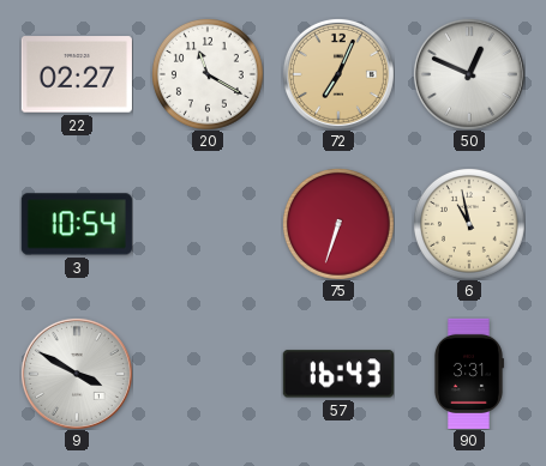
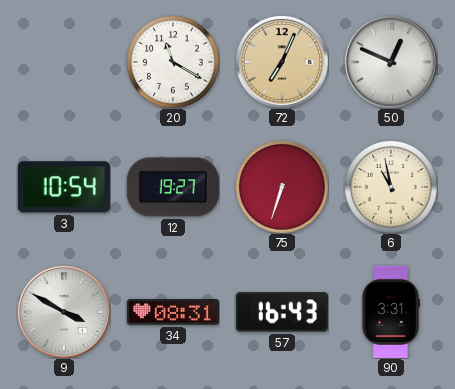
22: 02:27 -> none (77, 74)
12: none -> 19:27 (173, 187)
34: none -> 08:31 (173, 312)
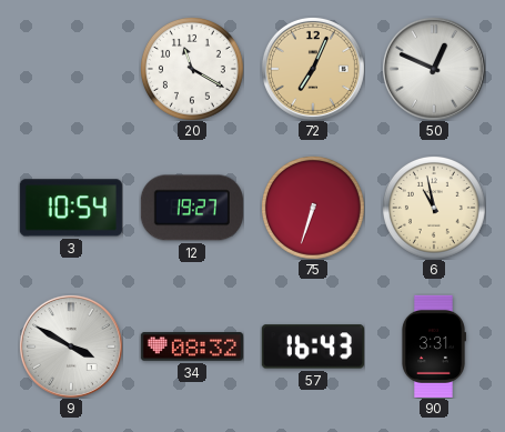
34: 08:31 -> 08:32 (192, 346)
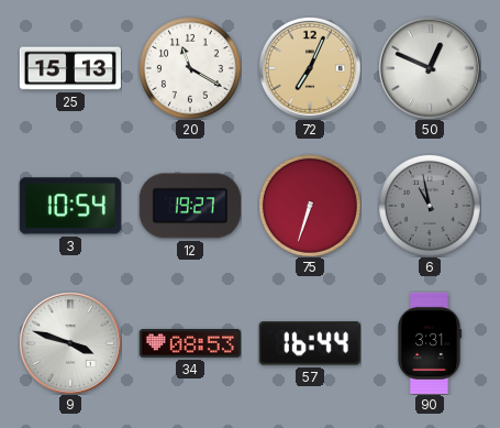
25: none -> 15:13 (69, 68)
6 dial: cream -> grey (430, 206)
9: 3:50 -> 3:48 (70, 343)
34: 08:32 -> 08:53 (190, 343)
57: 16:43 -> 16:44 (310, 343)
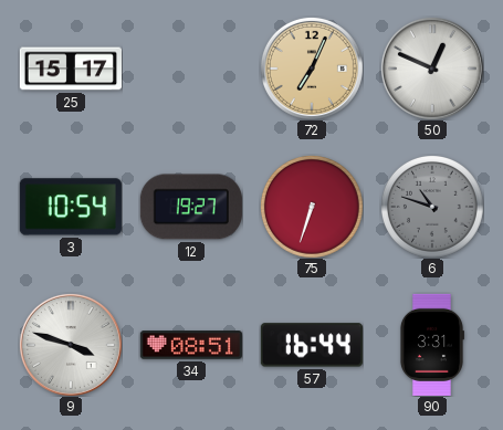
25: 15:13 -> 15:17 (70, 69)
20: 11:20 -> none (190, 68)
6: 10:58 -> 10:48 (432, 207)
34: 08:53 -> 08:51 (191, 345)
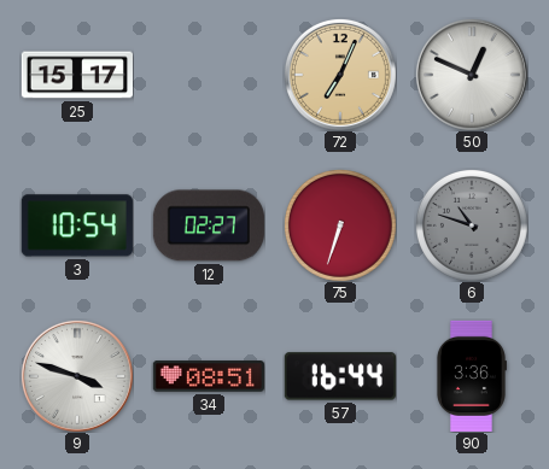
12: 19:27 -> 02:27 (209, 225)
90: 3:31 -> 3:36 (471, 376)
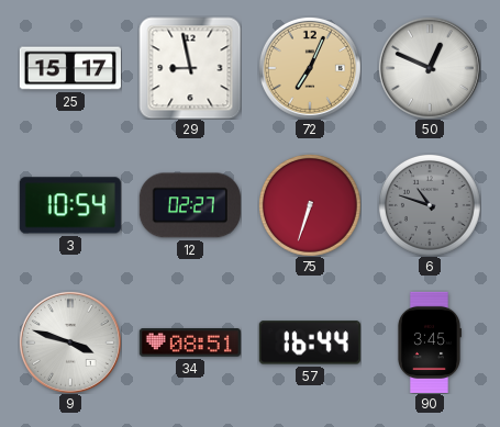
29: none -> 8:58 (190, 68)
90: 3:36 -> 3:45 (429, 342)
